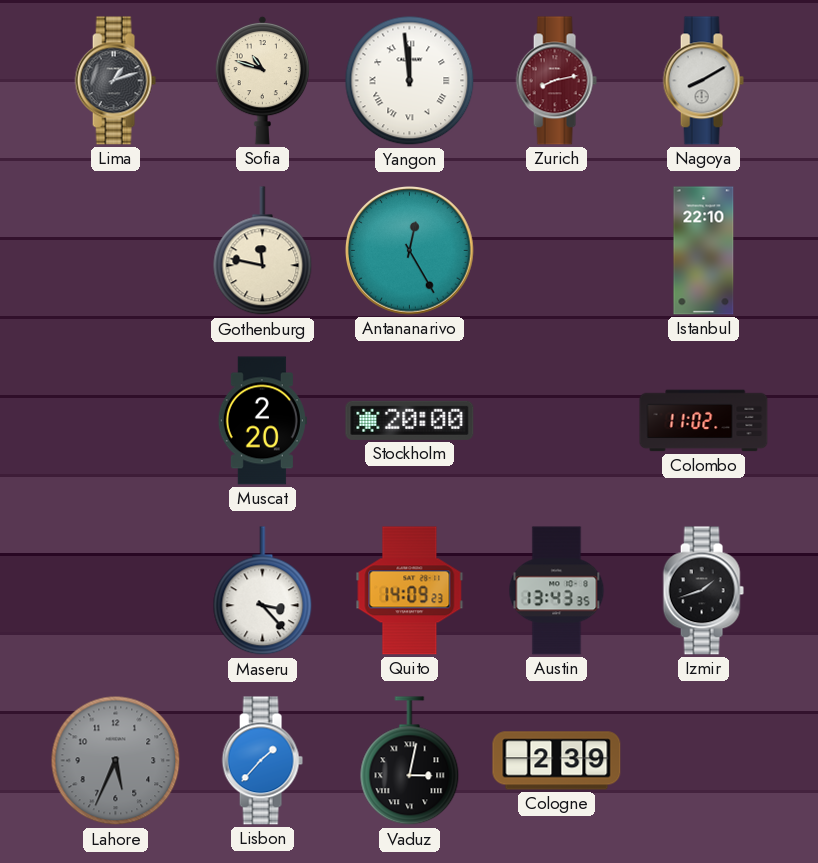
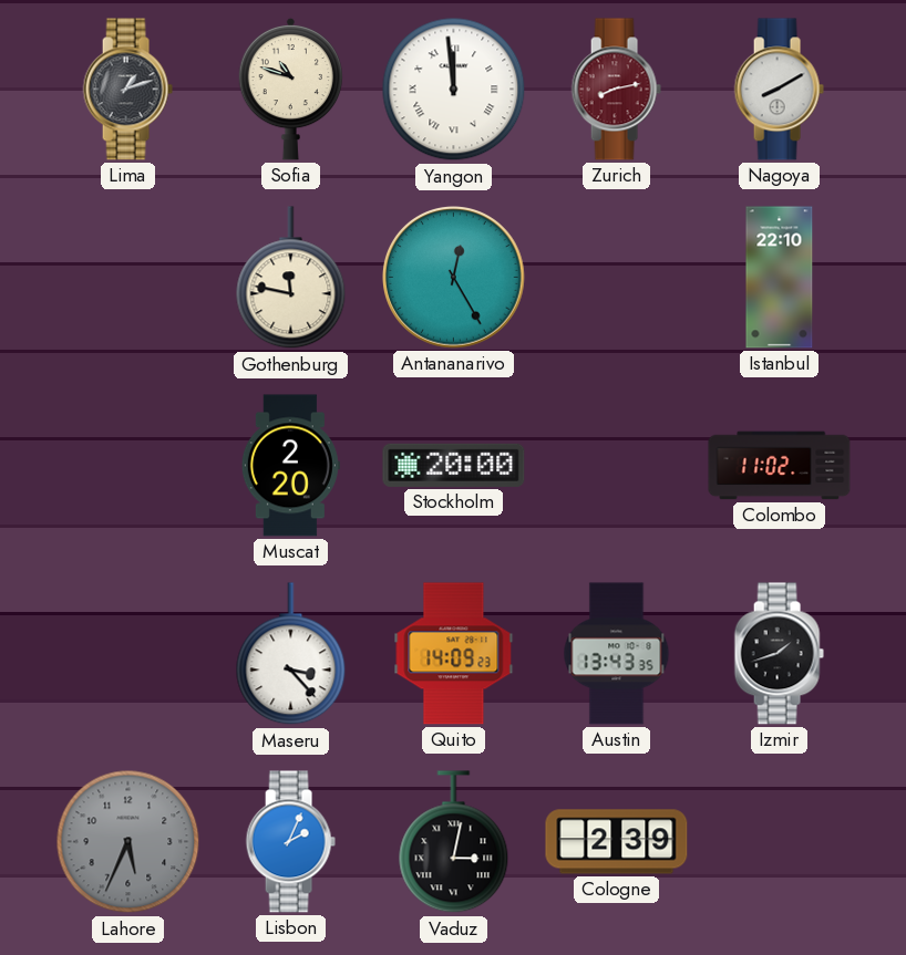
Lisbon: 1:37 -> 2:04 (290, 842)
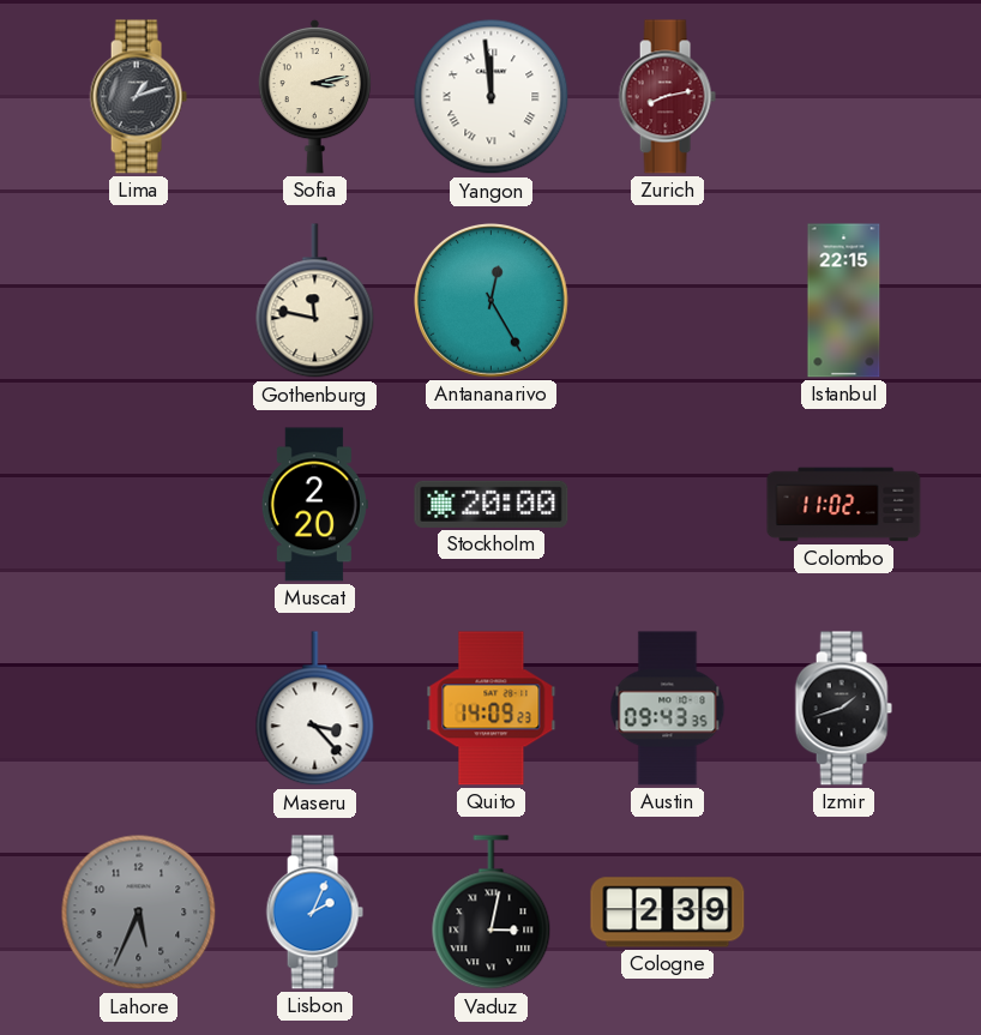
Sofia: 10:48 -> 3:13 (314, 96)
Nagoya: 8:10 -> none (779, 90)
Istanbul: 22:10 -> 22:15 (844, 301)
Austin: 13:43 -> 09:43 (668, 709)
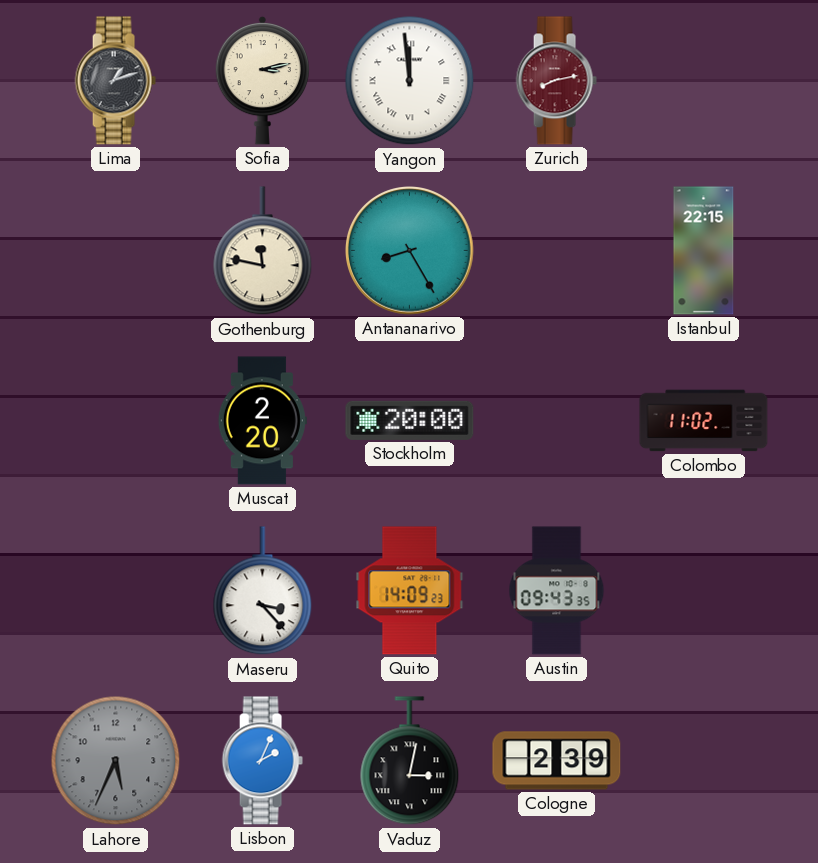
Antananarivo: 12:25 -> 8:25 (410, 251)
Izmir: 1:42 -> none (843, 709)
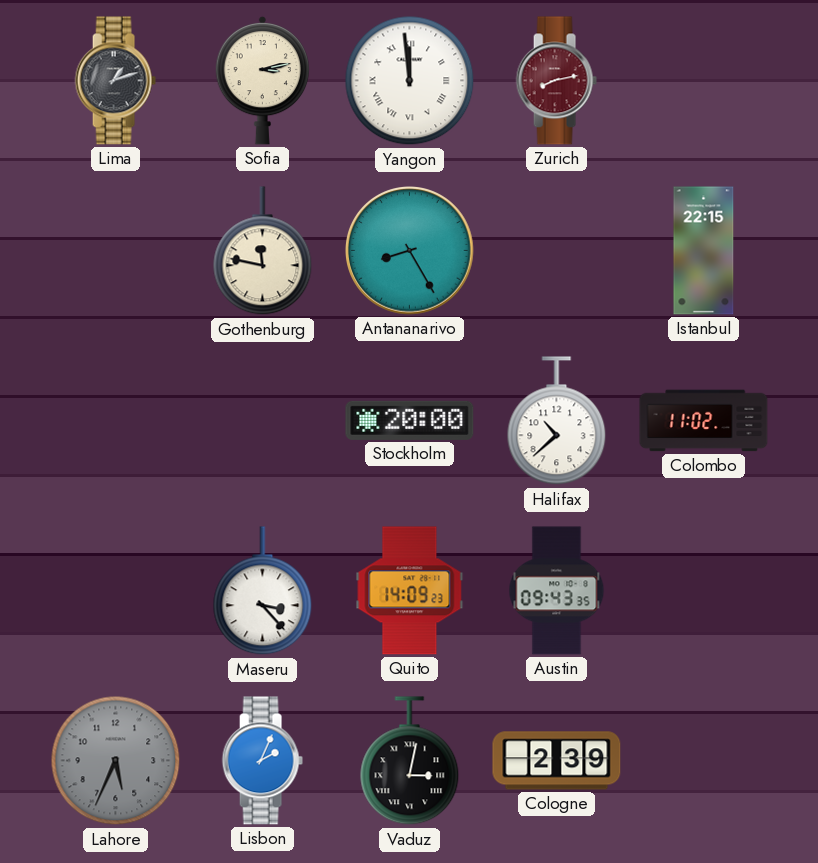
Muscat: 2:20 -> none (262, 421)
Halifax: none -> 10:38 (557, 421)
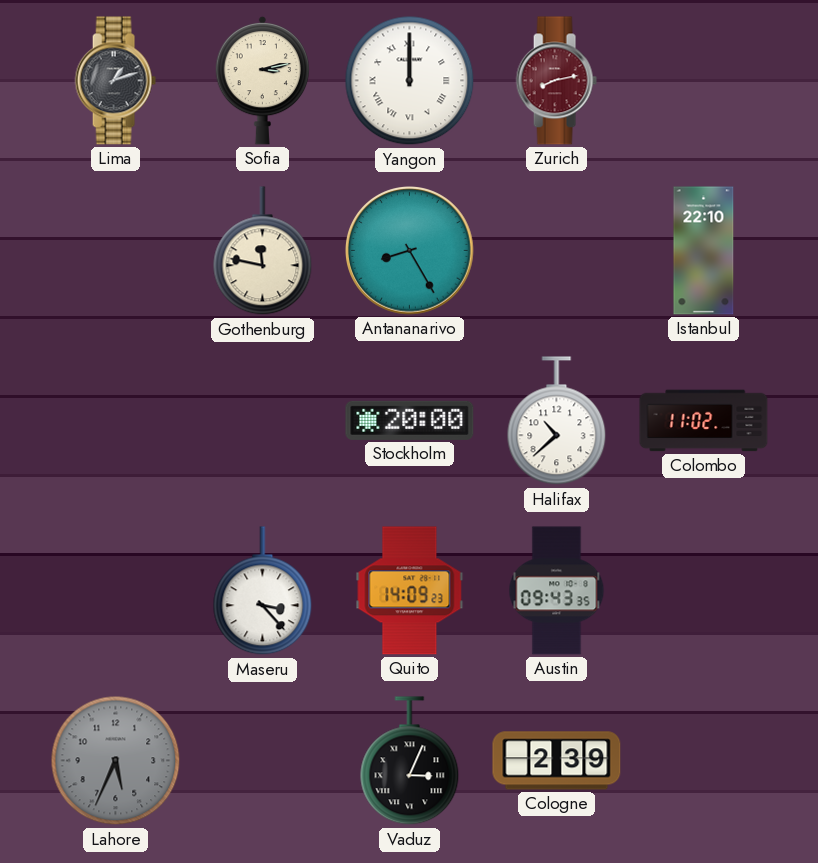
Yangon: 11:59 -> 12:00 (410, 81)
Istanbul: 22:15 -> 22:10 (704, 251)
Lisbon: 2:04 -> none (262, 761)
Vaduz: 3:02 -> 3:04 (410, 761)
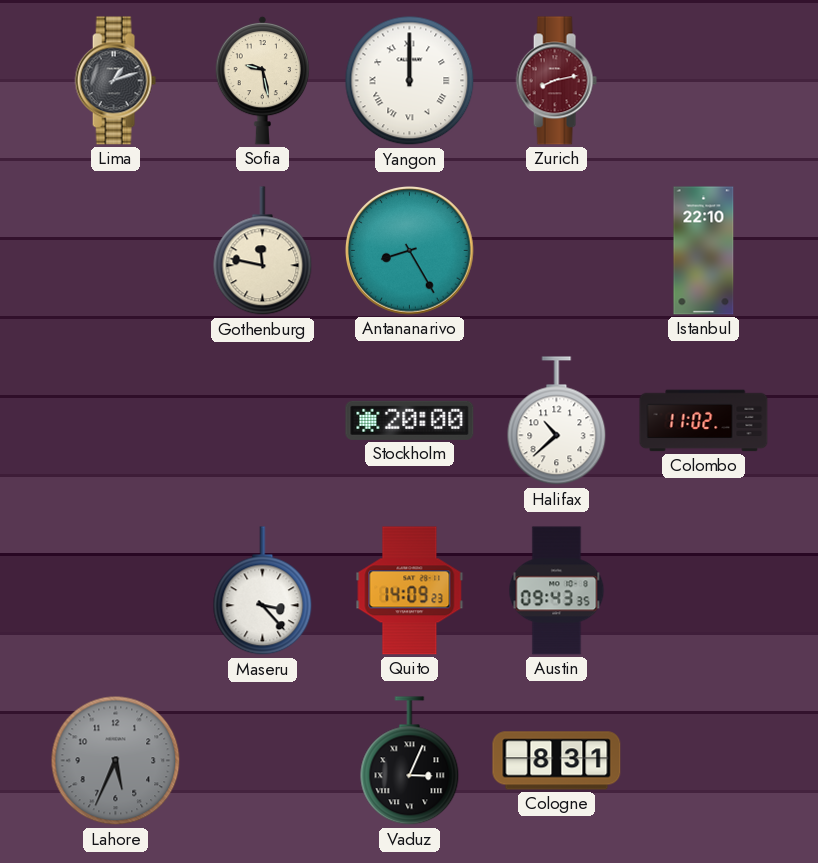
Sofia: 3:13 -> 9:28 (262, 80)
Cologne: 2:39 -> 8:31 (557, 761)
